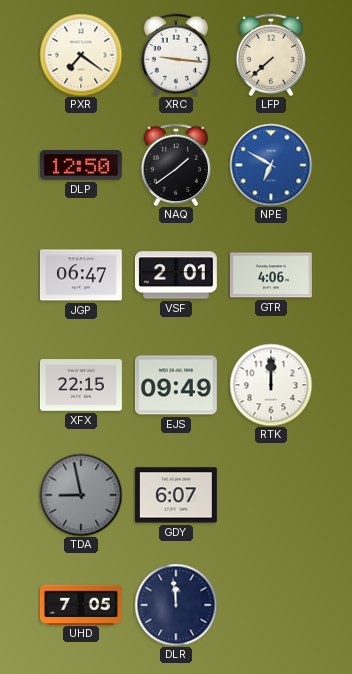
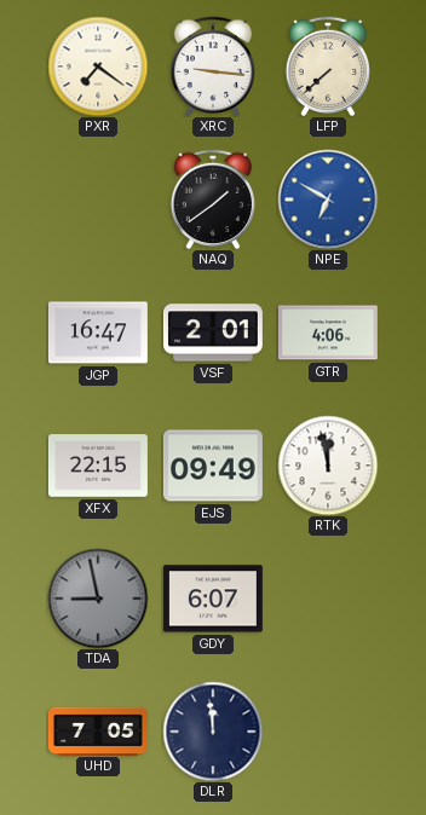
DLP: 12:50 -> none (81, 166)
JGP: 06:47 -> 16:47 (98, 333)
RTK: 12:00 -> 11:58 (328, 466)
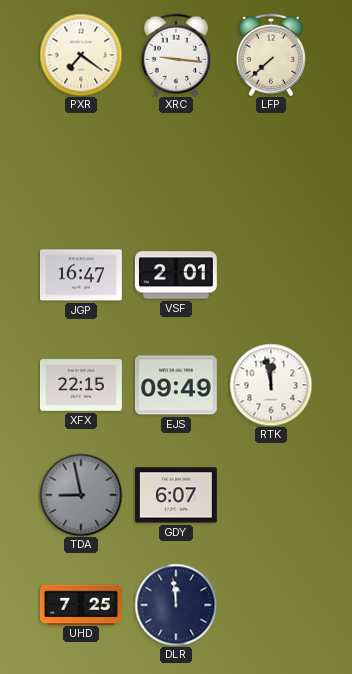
NAQ: 1:39 -> none (212, 198)
NPE: 6:50 -> none (328, 200)
GTR: 4:06 -> none (328, 333)
UHD: 7:05 -> 7:25 (81, 604)
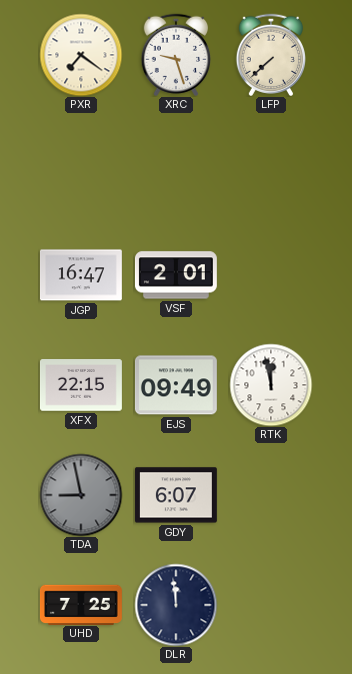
XRC: 9:16 -> 9:27 (175, 54)
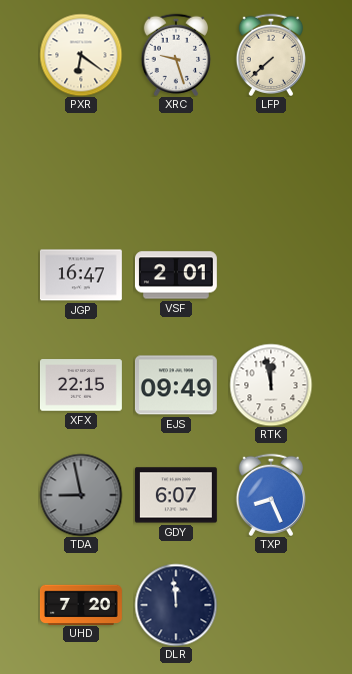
PXR: 7:21 -> 6:21 (81, 55)
TXP: none -> 8:26 (270, 494)
UHD: 7:25 -> 7:20 (81, 604)
